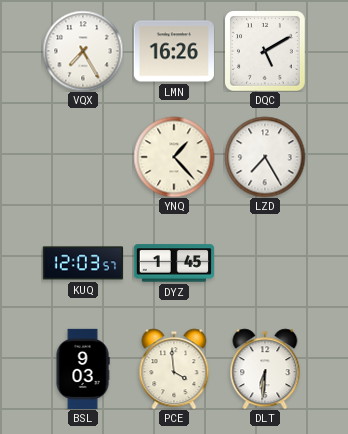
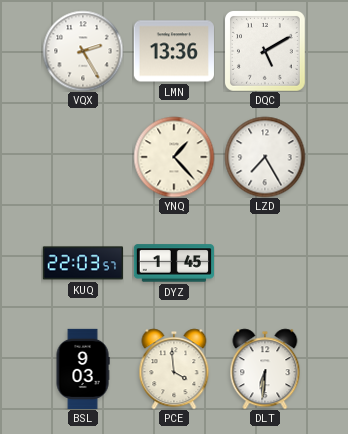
VQX: 7:25 -> 2:25 (83, 51)
LMN: 16:26 -> 13:36 (174, 51)
KUQ: 12:03 -> 22:03 (83, 263)
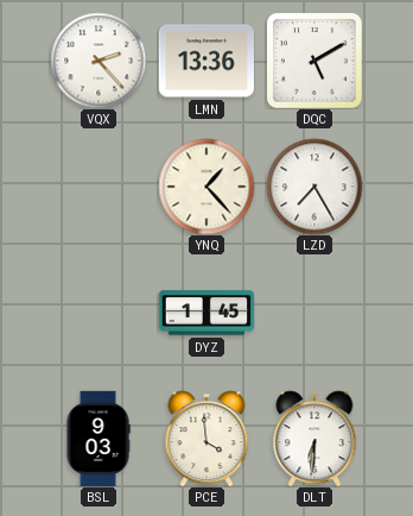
VQX: 2:25 -> 2:23 (99, 61)
KUQ: 22:03 -> none (83, 263)
